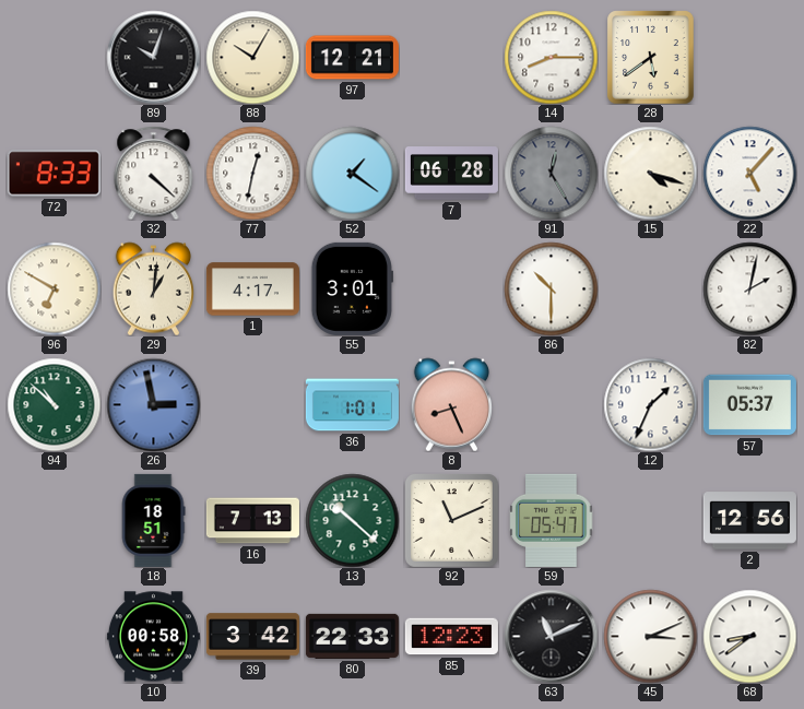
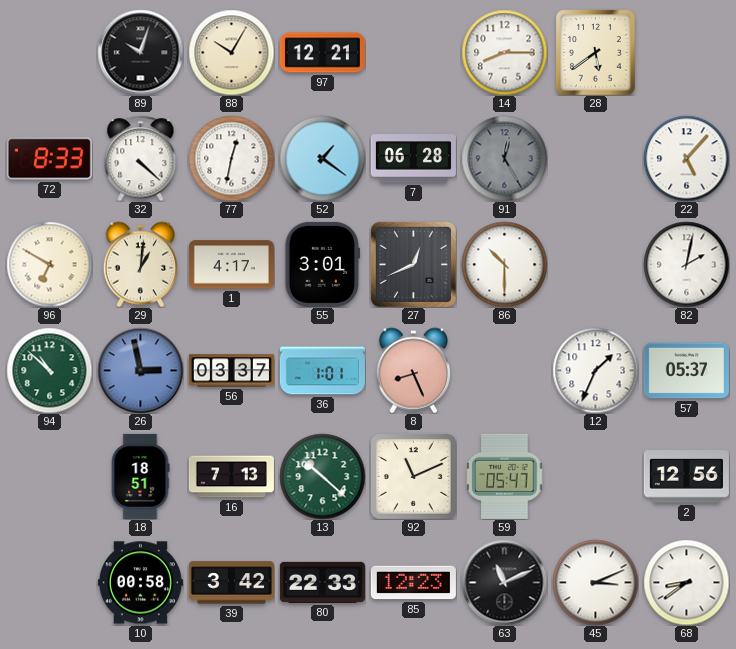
15: 4:18 -> none (650, 173)
27: none -> 12:41 (413, 264)
56: none -> 03:37 (231, 371)
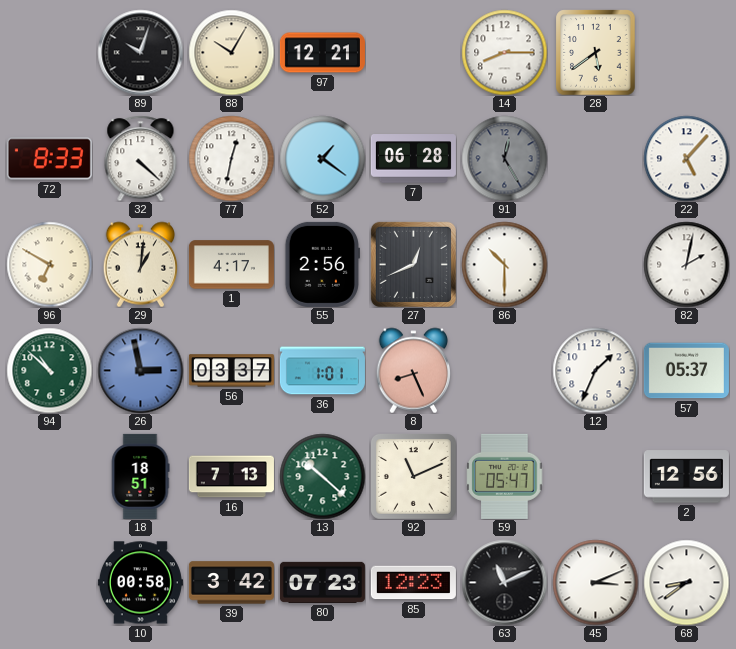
55: 3:01 -> 2:56 (322, 264)
80: 22:33 -> 07:23 (322, 582)
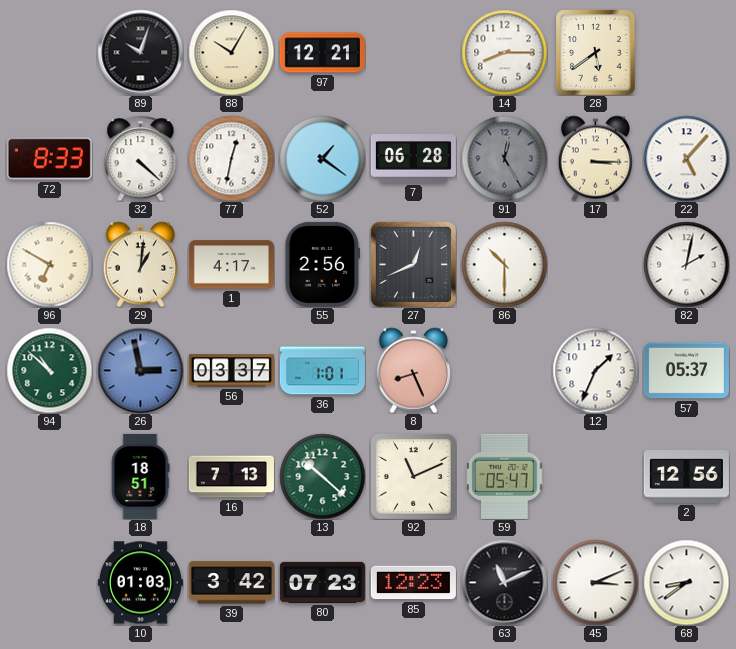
17: none -> 3:15 (595, 158)
10: 00:58 -> 01:03 (140, 583)
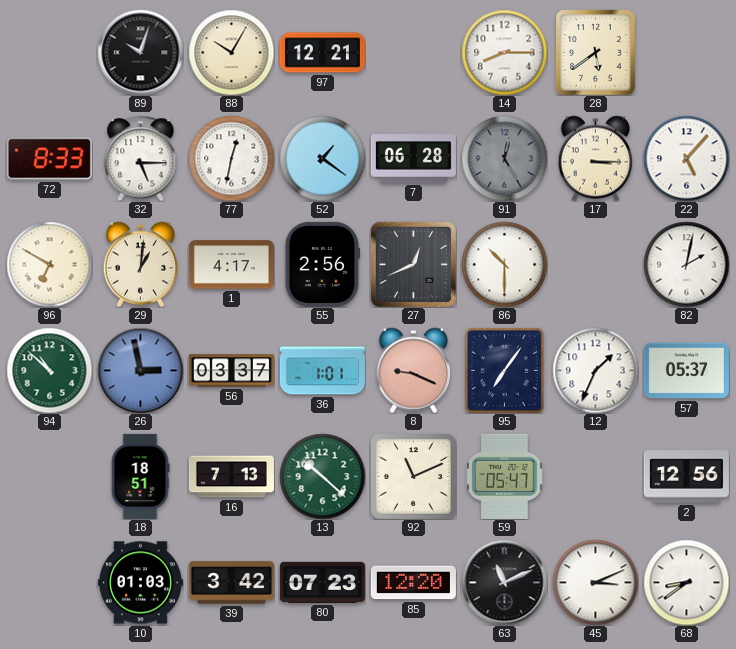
32: 4:22 -> 5:15 (141, 158)
8: 8:26 -> 9:19 (413, 370)
95: none -> 7:06 (504, 370)
85: 12:23 -> 12:20 (413, 583)
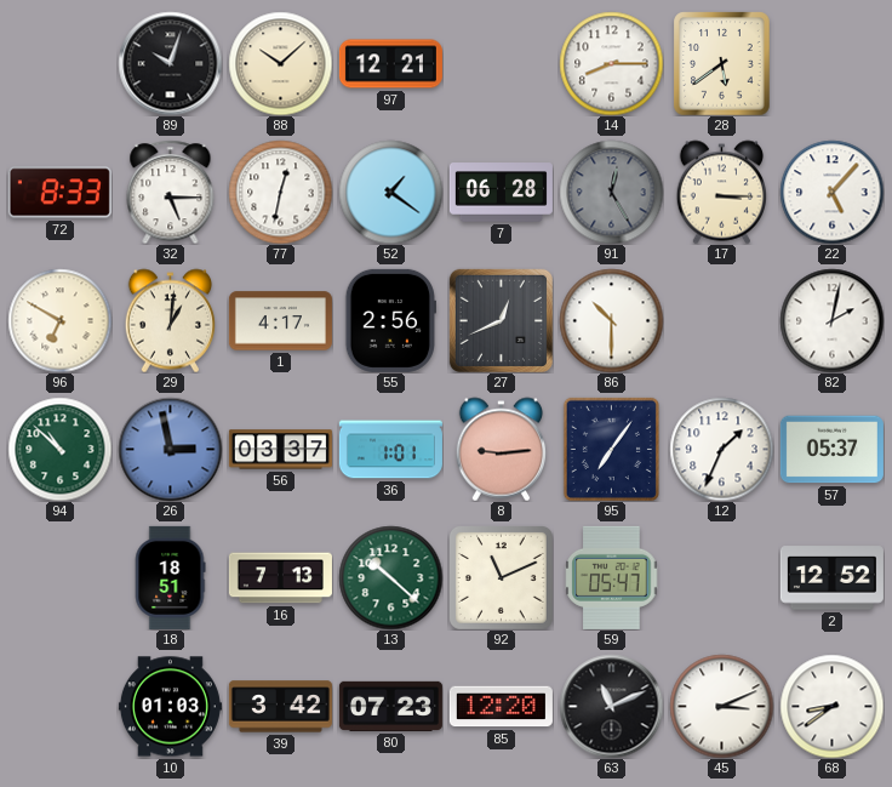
88: 10:05 -> 10:08 (280, 63)
8: 9:19 -> 9:14 (501, 449)
2: 12:56 -> 12:52 (831, 578)
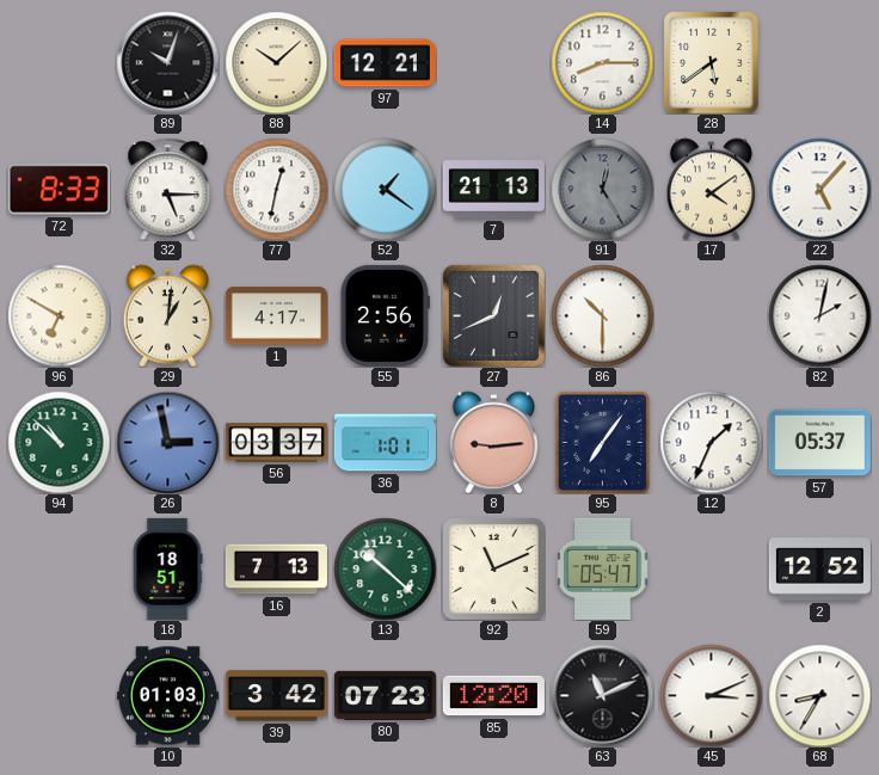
7: 06:28 -> 21:13 (493, 190)
17: 3:15 -> 4:09 (711, 189)
68: 8:39 -> 8:35 (819, 695)
